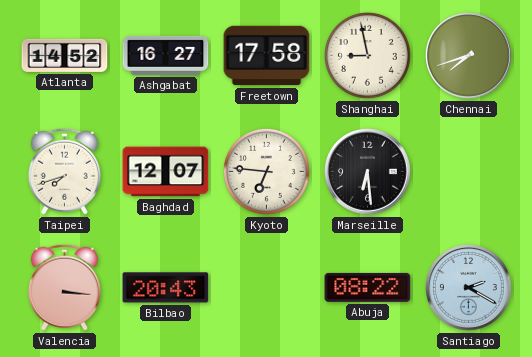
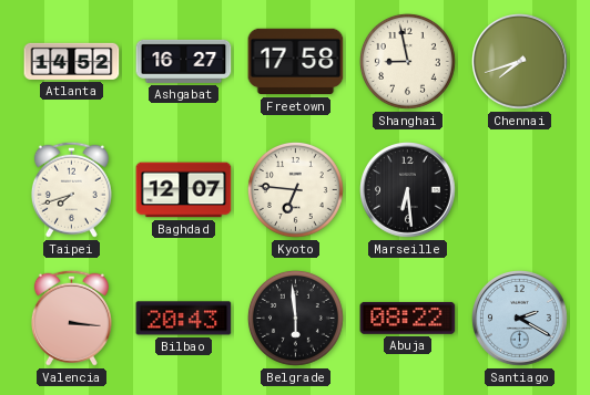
Belgrade: none -> 5:59 (295, 318)
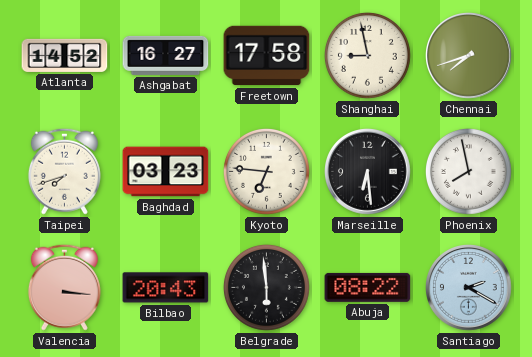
Baghdad: 12:07 -> 03:23 (166, 172)
Phoenix: none -> 7:58 (468, 171)
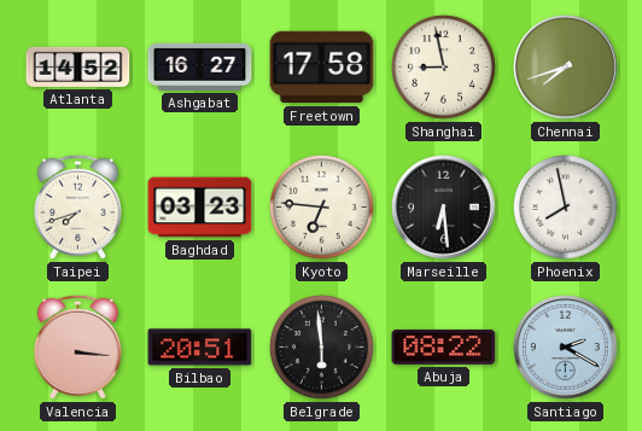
Bilbao: 20:43 -> 20:51 (200, 348)
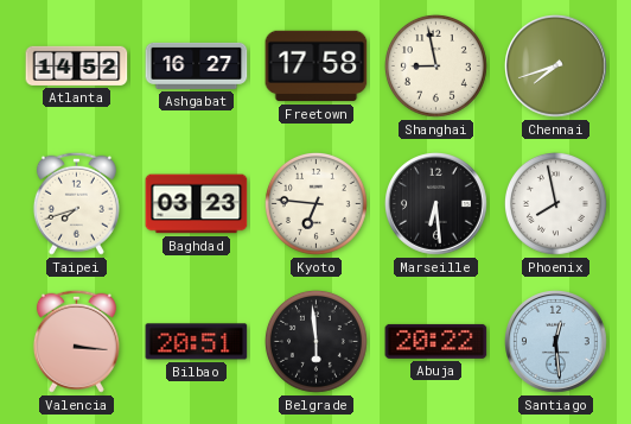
Abuja: 08:22 -> 20:22 (436, 341)
Santiago: 2:20 -> 12:29 (556, 342)
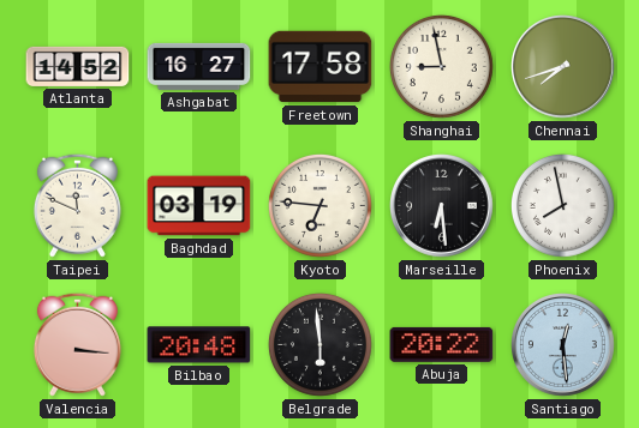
Taipei: 7:42 -> 11:49 (77, 205)
Baghdad: 03:23 -> 03:19 (199, 206)
Bilbao: 20:51 -> 20:48 (199, 345)
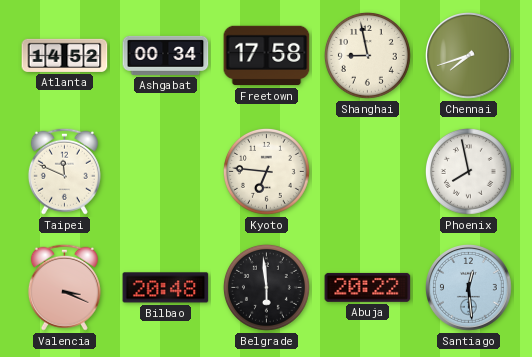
Ashgabat: 16:27 -> 00:34 (166, 55)
Baghdad: 03:19 -> none (199, 206)
Marseille: 6:29 -> none (442, 206)
Valencia: 3:16 -> 3:19 (64, 287)
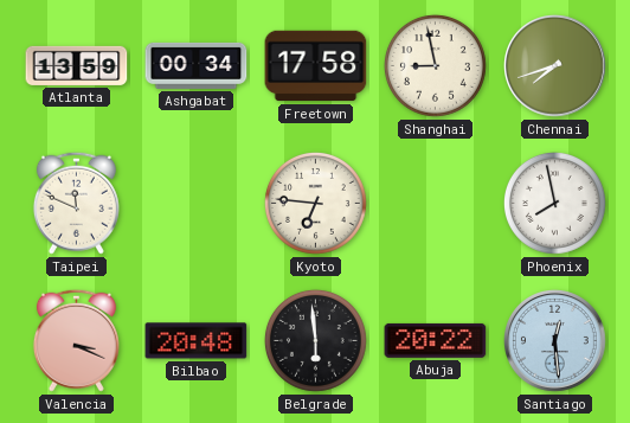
Atlanta: 14:52 -> 13:59 (77, 65)
